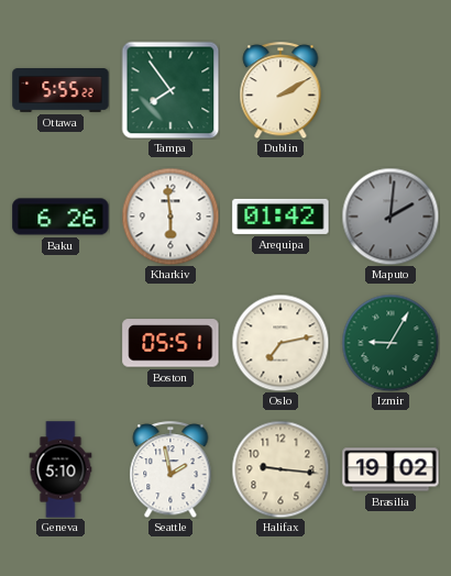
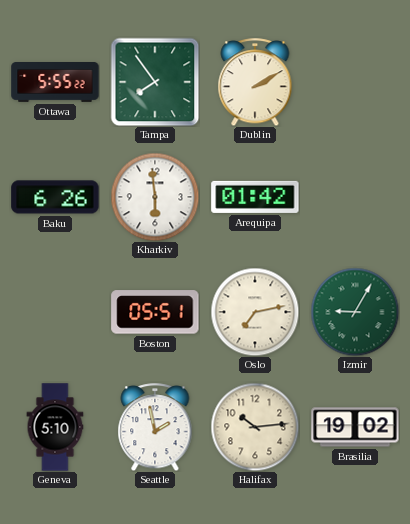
Maputo: 2:01 -> none (391, 217)
Halifax: 9:16 -> 10:14 (255, 427)
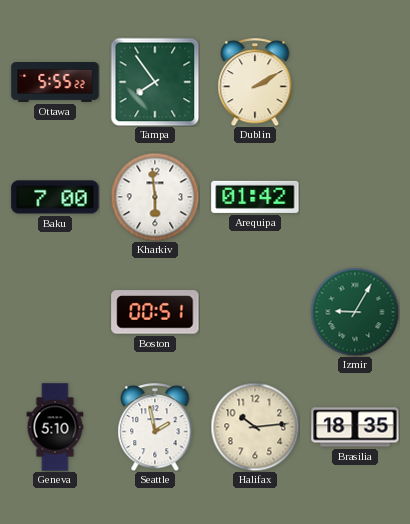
Baku: 6:26 -> 7:00 (55, 197)
Boston: 05:51 -> 00:51 (155, 312)
Oslo: 7:13 -> none (255, 312)
Brasilia: 19:02 -> 18:35 (355, 427)
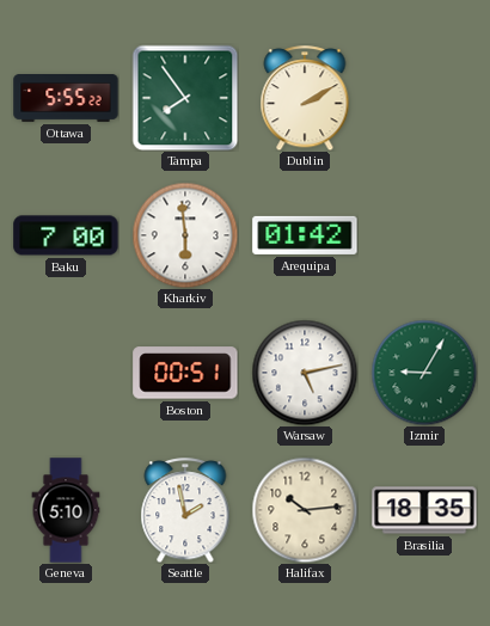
Warsaw: none -> 5:13 (305, 373)
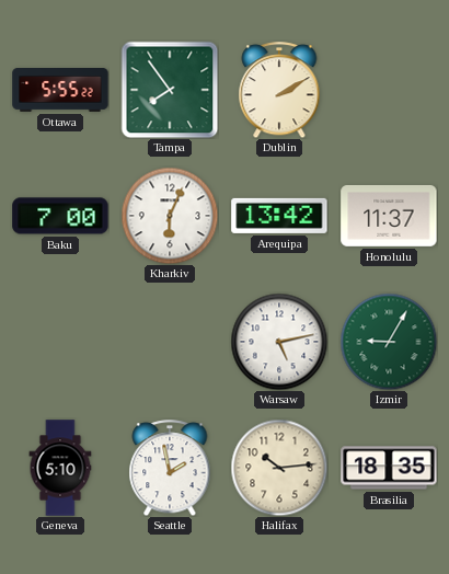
Kharkiv: 5:59 -> 6:04 (170, 216)
Arequipa: 01:42 -> 13:42 (279, 216)
Honolulu: none -> 11:37 (389, 216)
Boston: 00:51 -> none (185, 373)
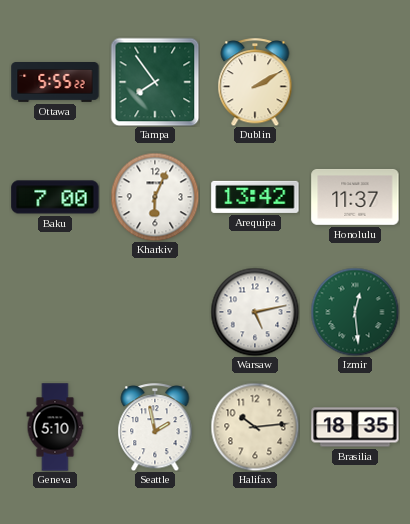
Izmir: 9:05 -> 12:29 (355, 312)
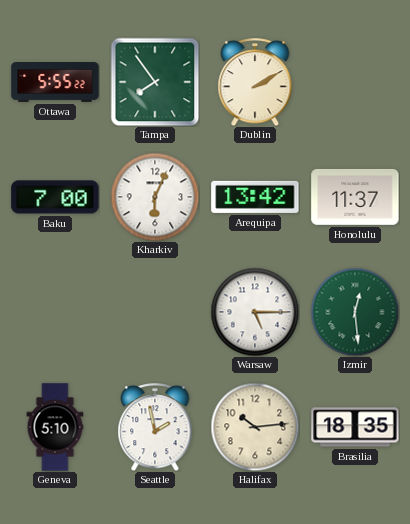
Warsaw: 5:13 -> 5:15 (255, 312)
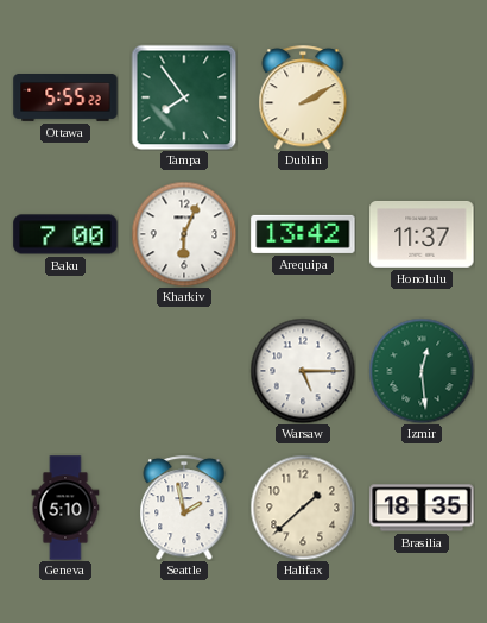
Halifax: 10:14 -> 1:38 (303, 508)
